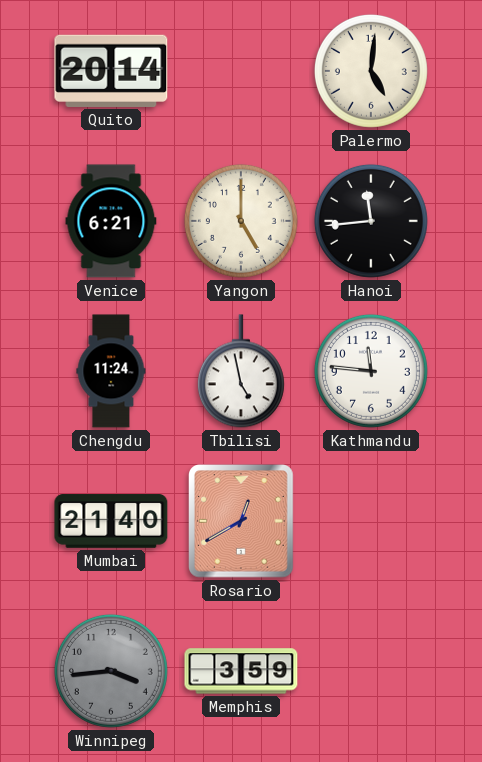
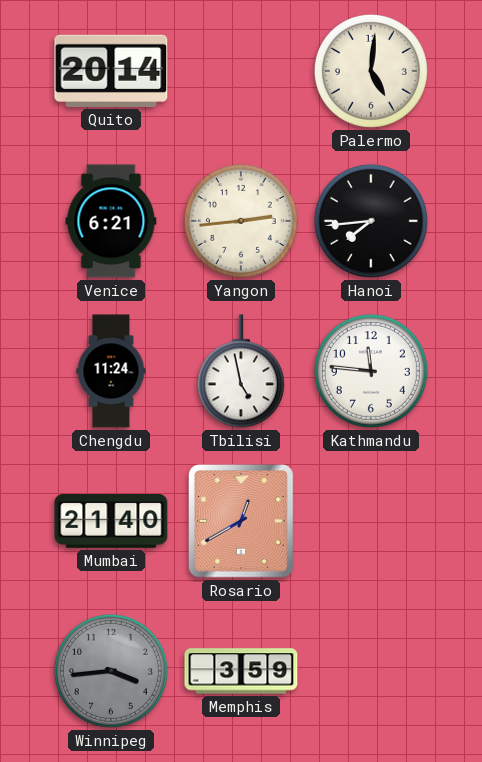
Yangon: 5:00 -> 2:44 (241, 221)
Hanoi: 11:44 -> 7:44 (371, 221)
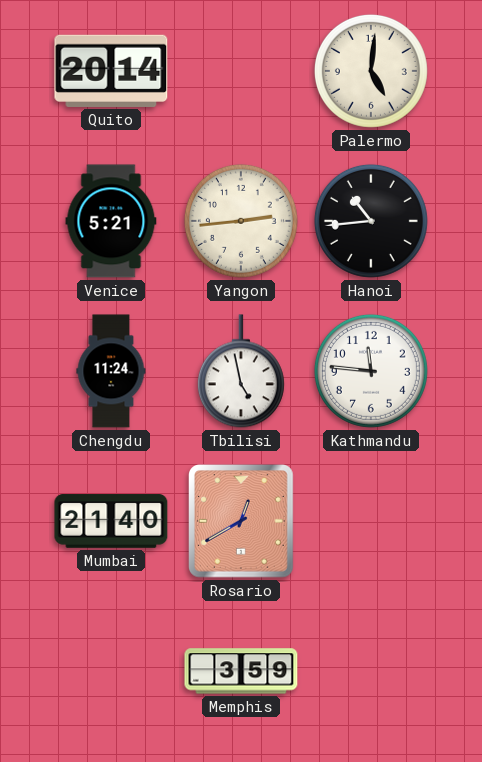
Venice: 6:21 -> 5:21 (111, 221)
Hanoi: 7:44 -> 10:44 (371, 221)
Winnipeg: 3:44 -> none (111, 671)
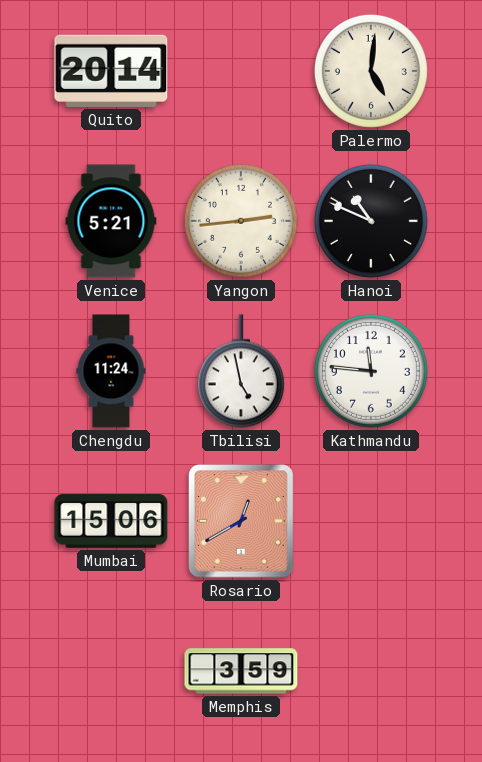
Hanoi: 10:44 -> 10:49 (371, 221)
Mumbai: 21:40 -> 15:06 (111, 521)
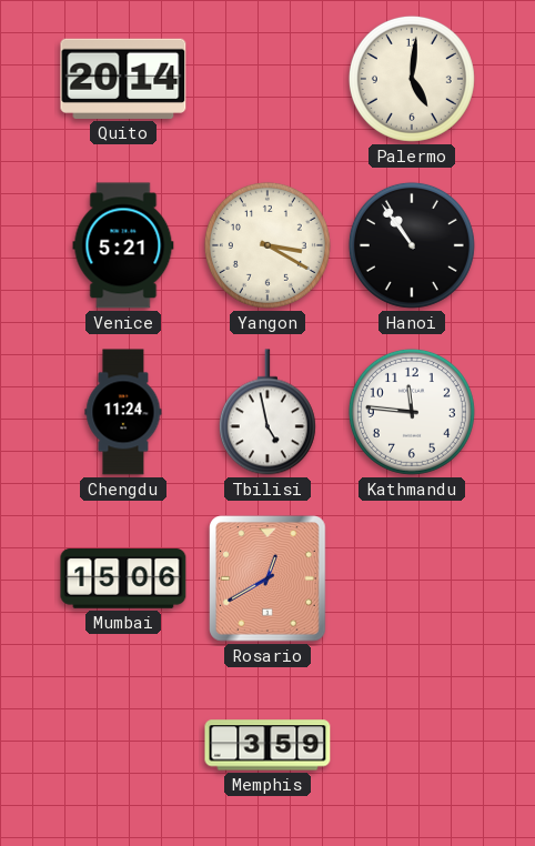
Yangon: 2:44 -> 3:20 (267, 245)
Hanoi: 10:49 -> 10:54 (412, 245)
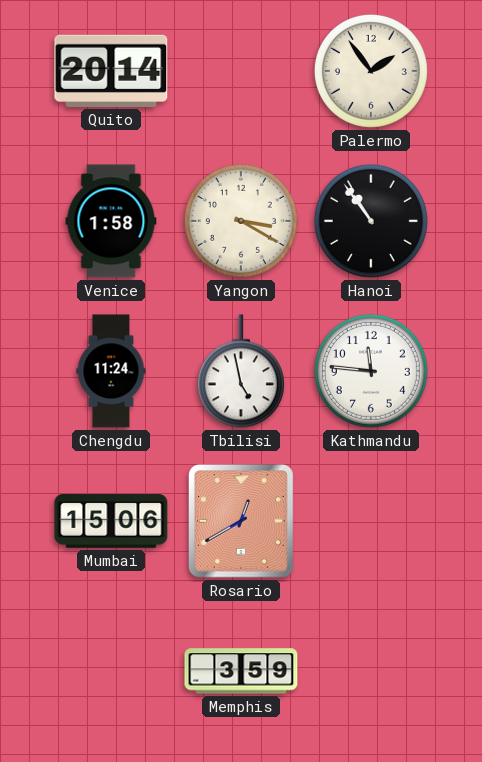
Palermo: 5:01 -> 1:54 (371, 71)
Venice: 5:21 -> 1:58 (111, 221)
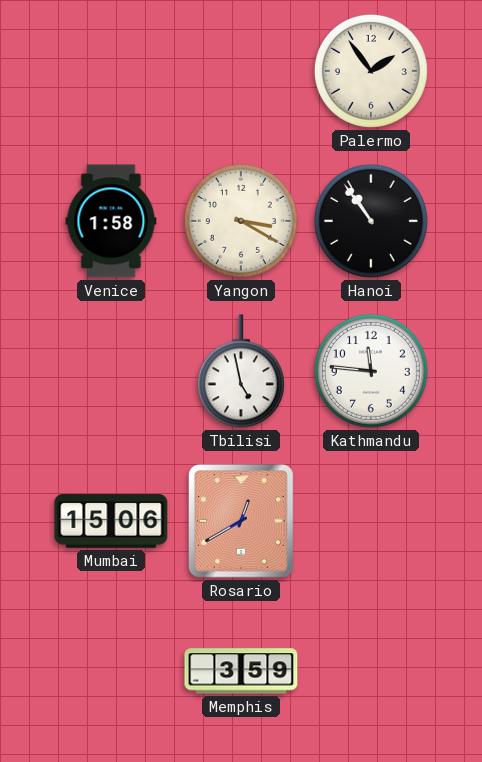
Quito: 20:14 -> none (111, 71)
Chengdu: 11:24 -> none (111, 371)
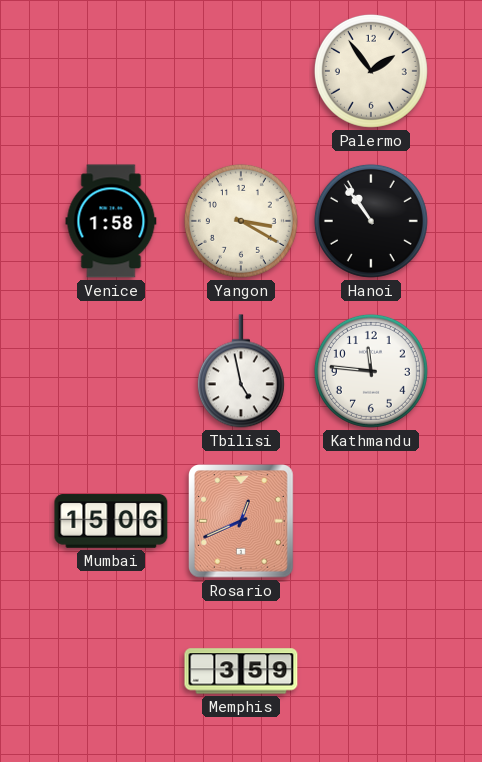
Rosario: 12:40 -> 12:41 (242, 522)
